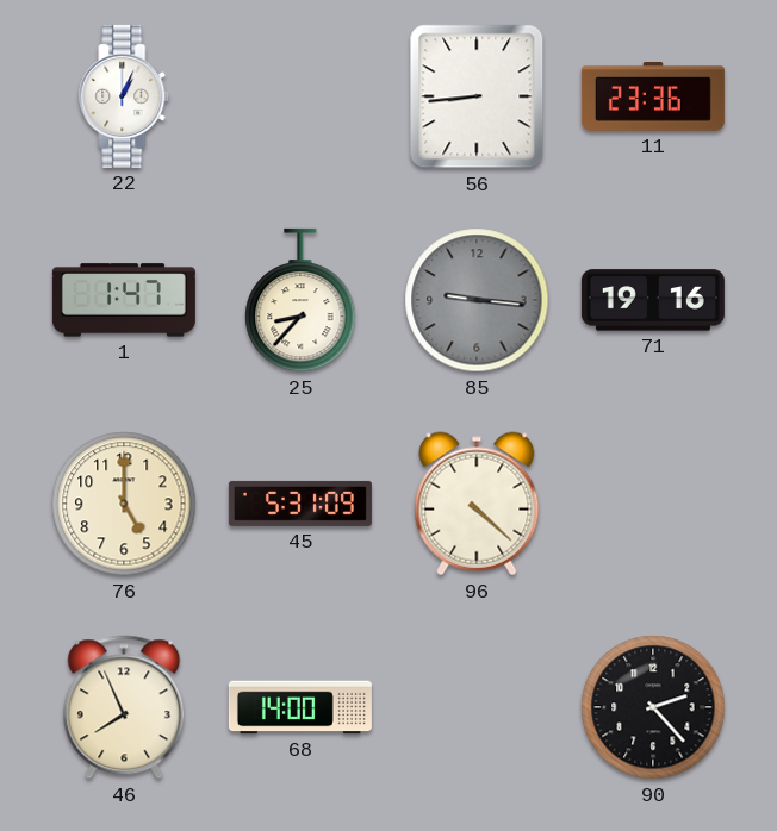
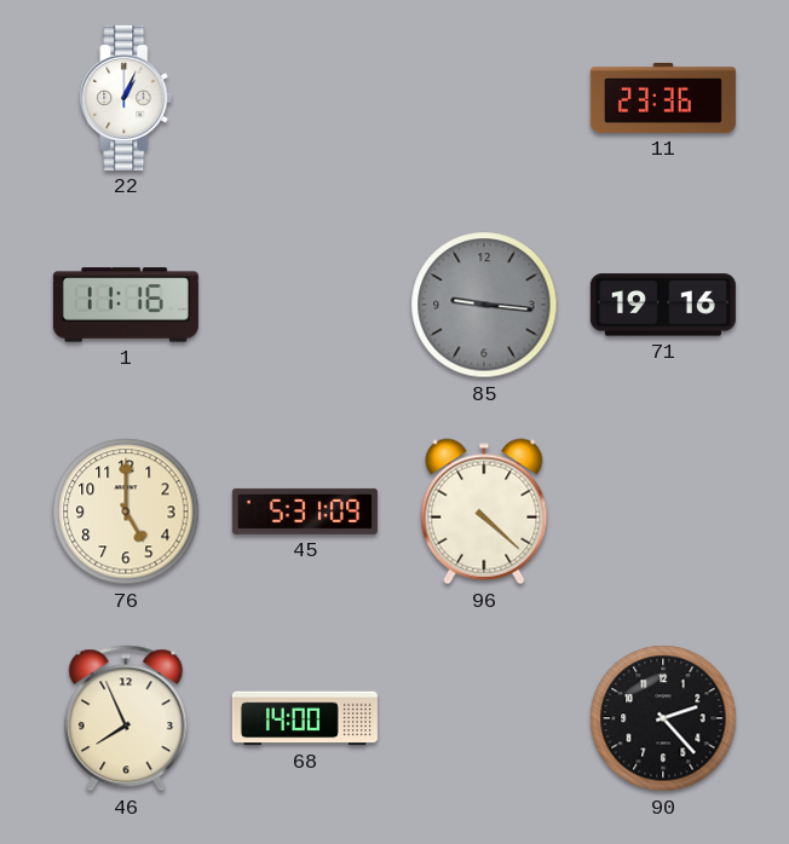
56: 8:44 -> none (477, 96)
1: 1:47 -> 11:16 (126, 305)
25: 8:37 -> none (300, 300)
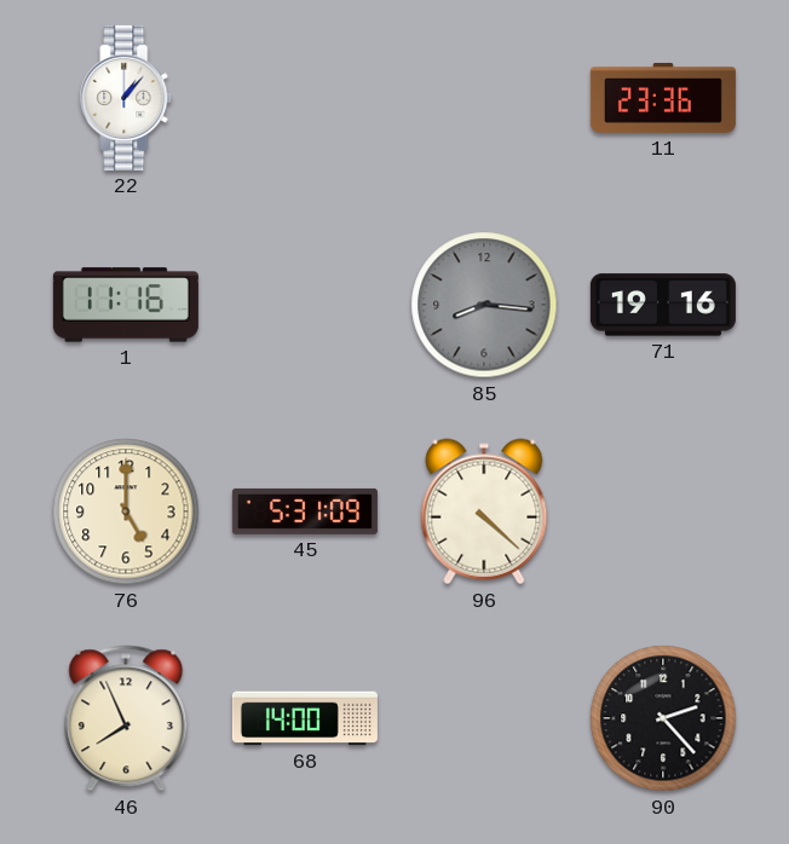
22: 1:04 -> 1:07 (126, 98)
85: 9:16 -> 8:16 (484, 305)
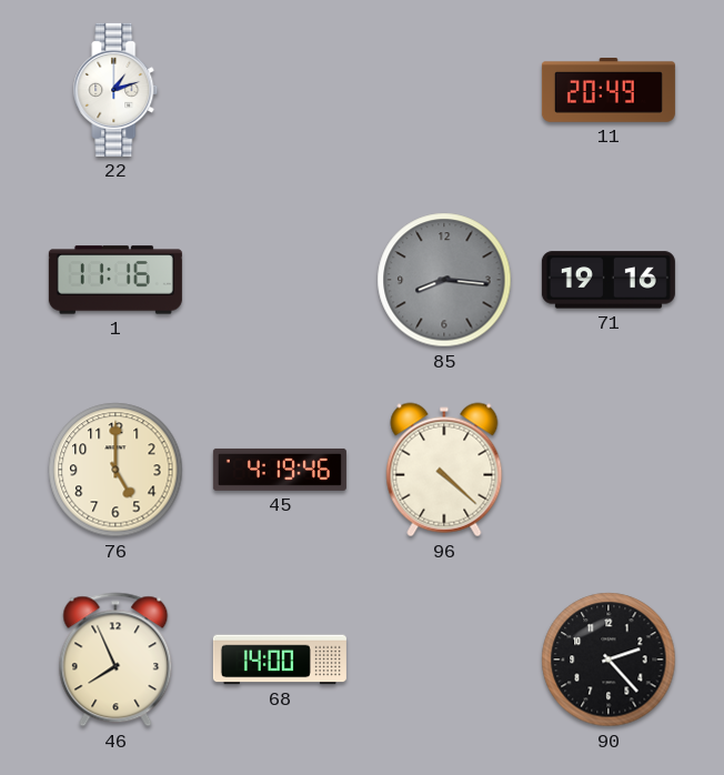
22: 1:07 -> 1:12 (115, 90)
11: 23:36 -> 20:49 (609, 91)
45: 5:31 -> 4:19 (280, 470)
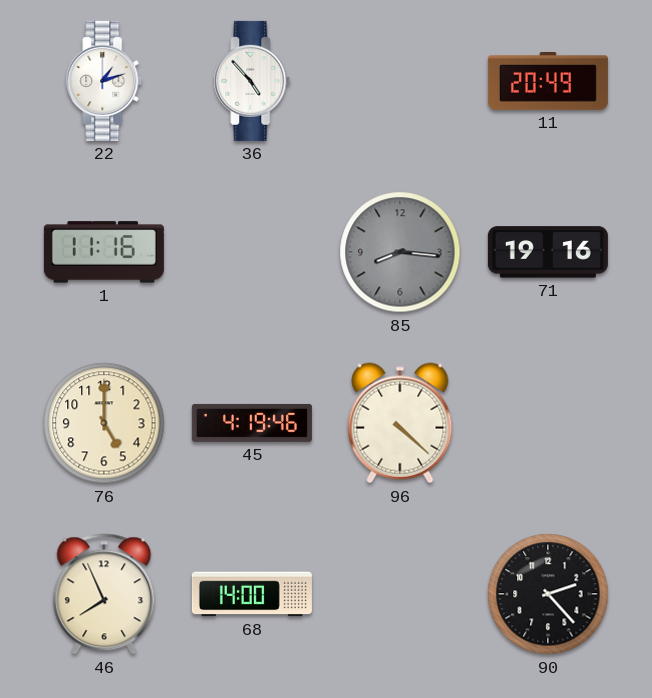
36: none -> 4:53 (252, 81)
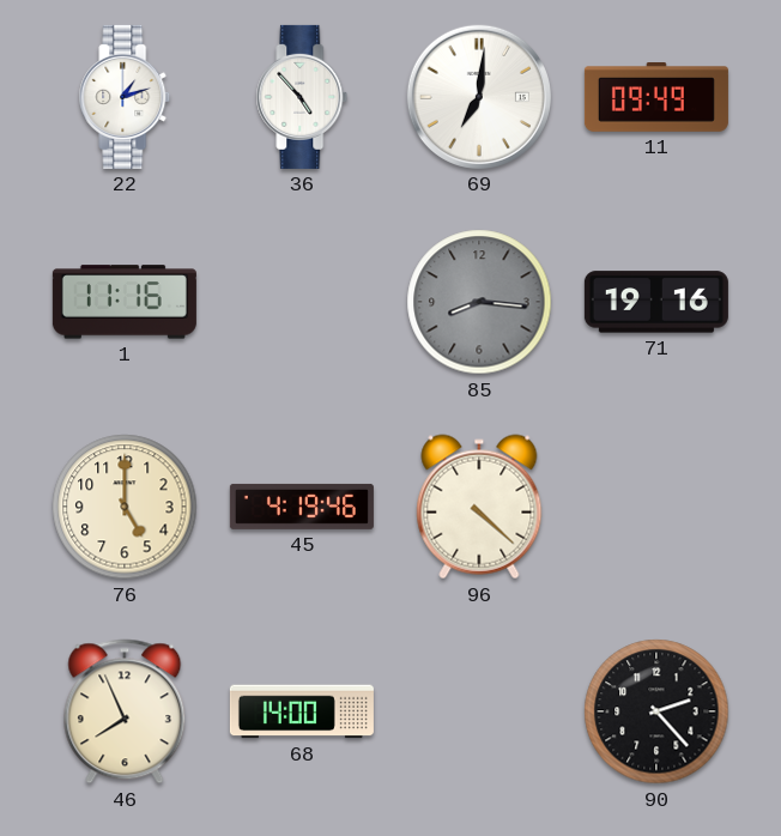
69: none -> 7:01 (479, 97)
11: 20:49 -> 09:49 (656, 98)
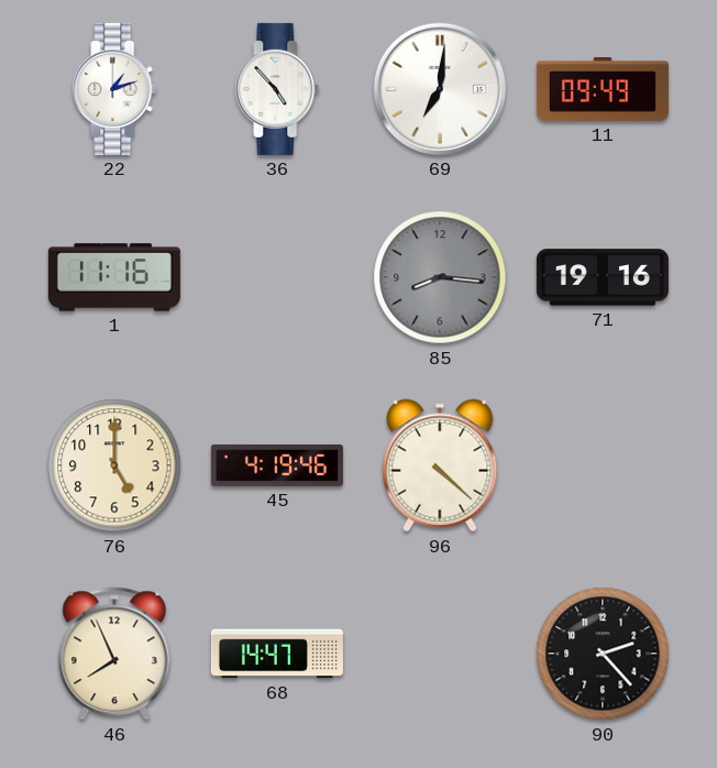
68: 14:00 -> 14:47 (277, 654)
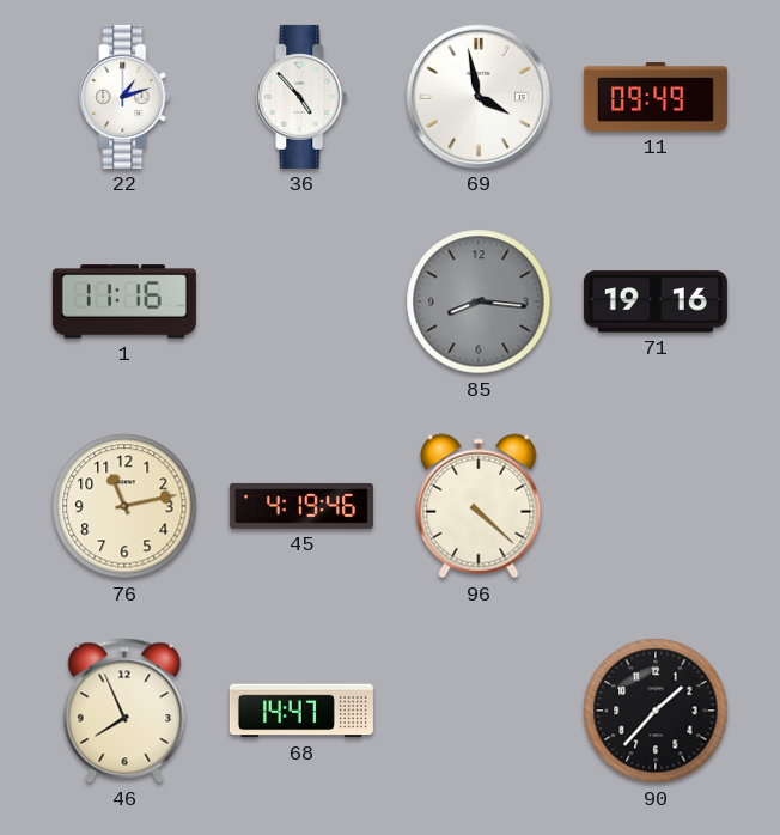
69: 7:01 -> 3:58 (479, 97)
76: 5:00 -> 11:13 (124, 506)
90: 2:23 -> 1:37 (656, 711)
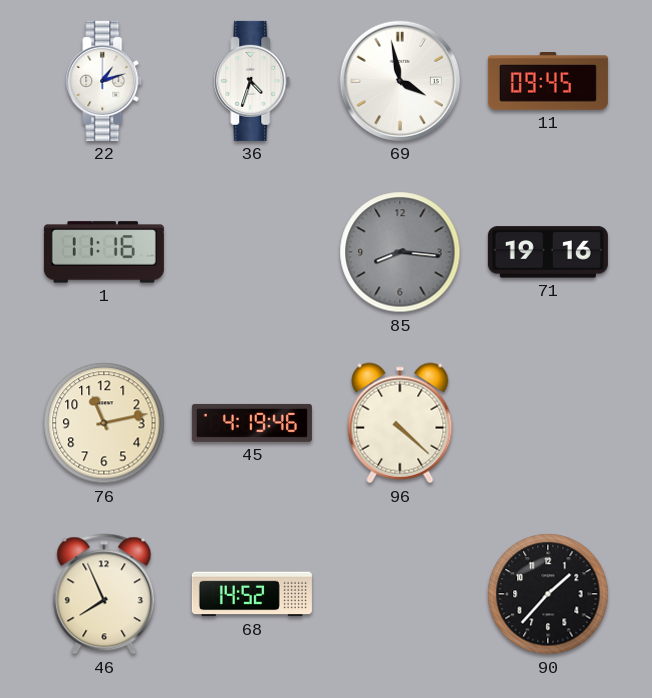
36: 4:53 -> 4:33 (252, 81)
11: 09:49 -> 09:45 (548, 82)
68: 14:47 -> 14:52 (252, 594)
